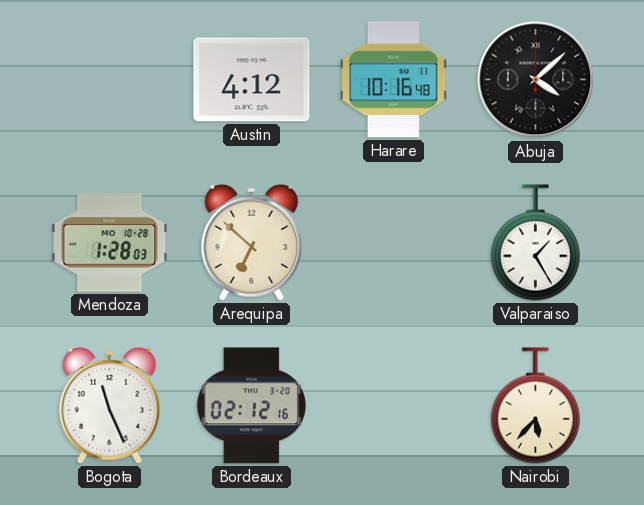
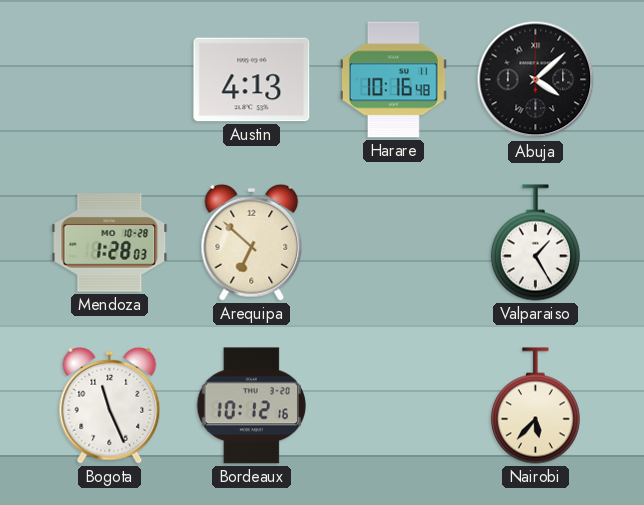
Austin: 4:12 -> 4:13 (252, 80)
Bordeaux: 02:12 -> 10:12 (251, 406)
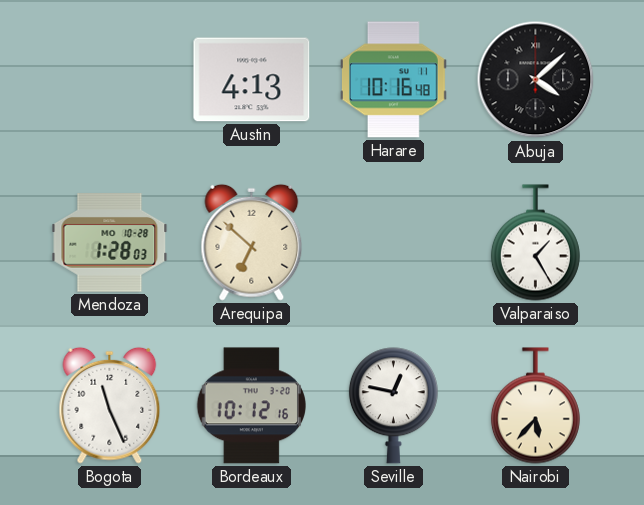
Seville: none -> 12:47 (393, 406)
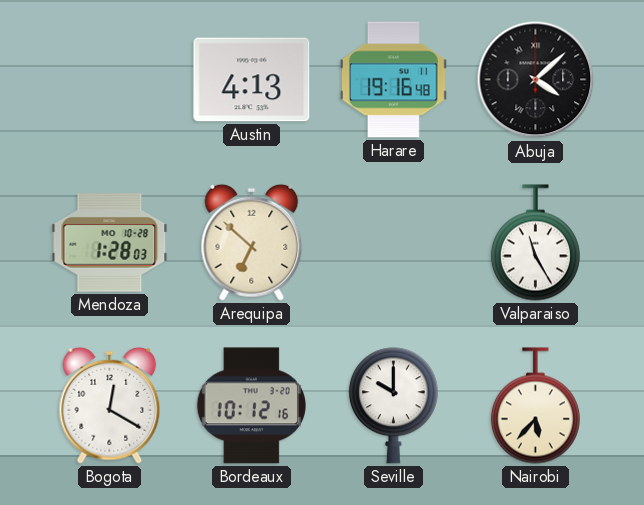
Harare: 10:16 -> 19:16 (393, 80)
Valparaiso: 1:25 -> 11:25 (535, 243)
Bogota: 11:26 -> 12:20 (110, 405)
Seville: 12:47 -> 10:00 (393, 406)
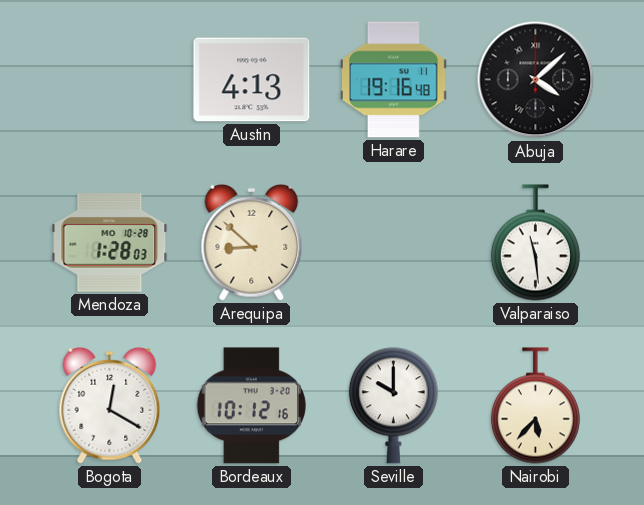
Arequipa: 6:52 -> 8:52 (252, 242)
Valparaiso: 11:25 -> 11:29 (535, 243)
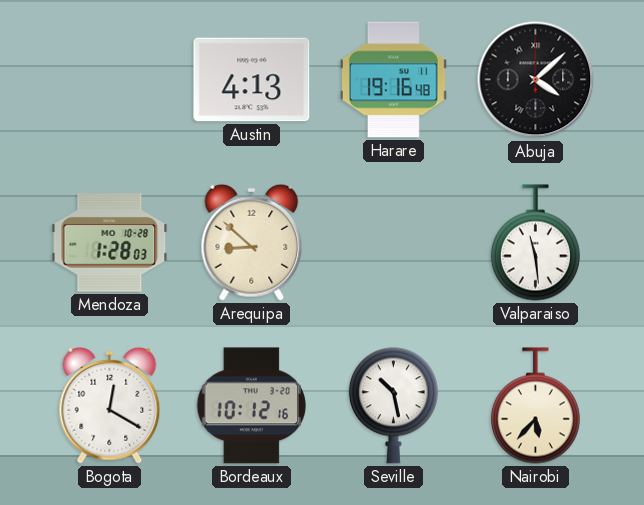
Seville: 10:00 -> 10:28 (393, 406)
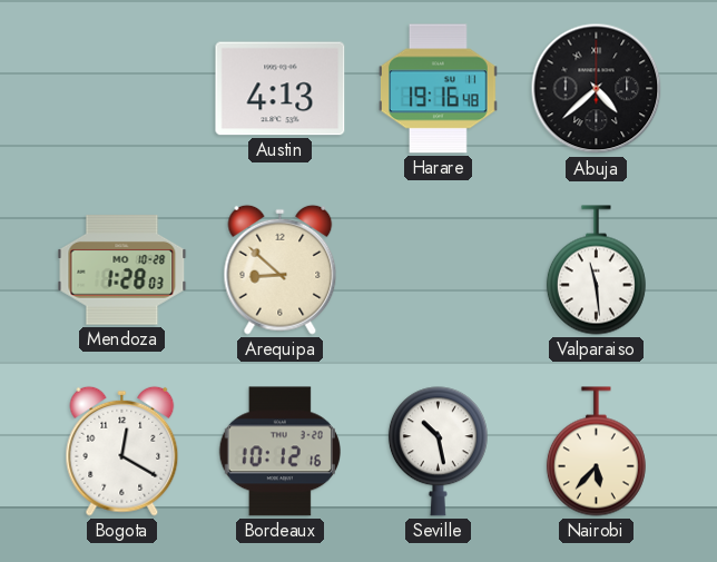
Abuja: 4:08 -> 4:38 (597, 89)
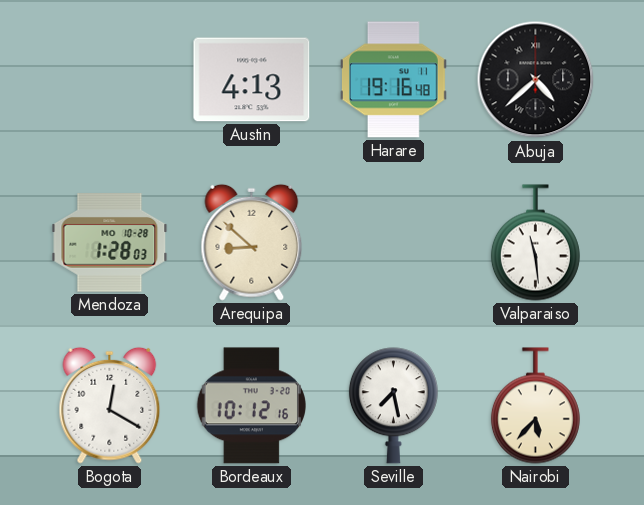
Seville: 10:28 -> 7:28 (393, 406)
